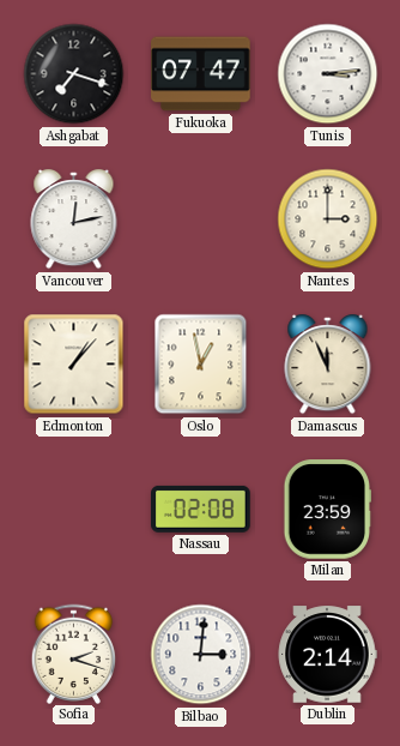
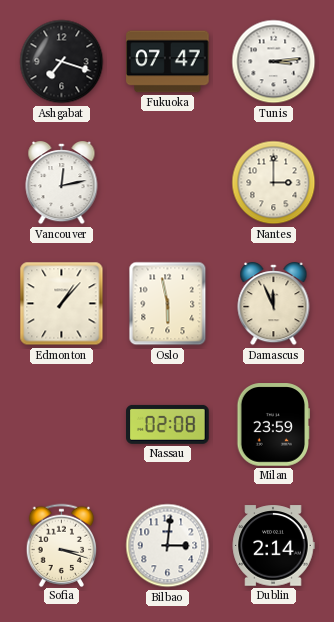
Oslo: 12:58 -> 5:58 (168, 304)
Sofia: 2:18 -> 3:18 (62, 545)
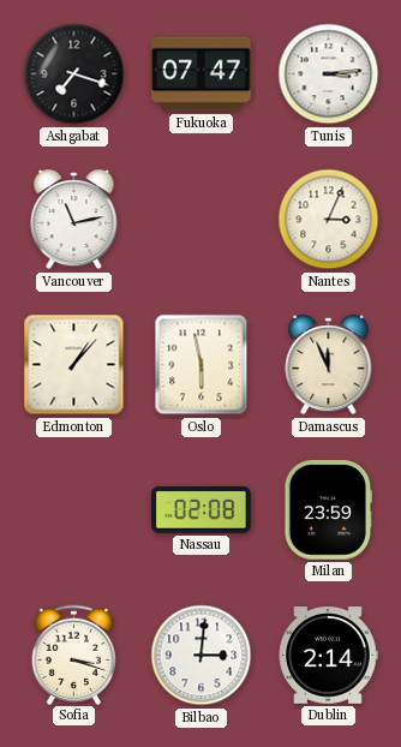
Vancouver: 12:13 -> 11:13 (74, 221)
Nantes: 3:00 -> 3:04 (329, 220)
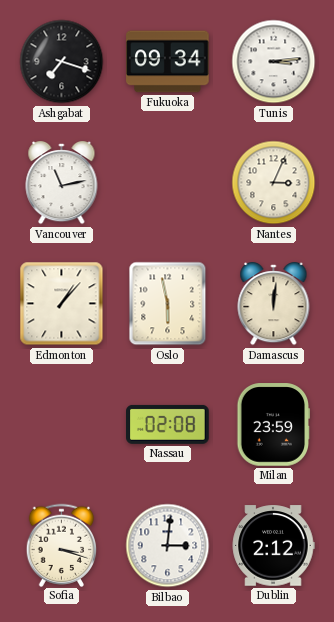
Fukuoka: 07:47 -> 09:34 (168, 62)
Damascus: 11:56 -> 12:01 (274, 305)
Dublin: 2:14 -> 2:12 (273, 546)
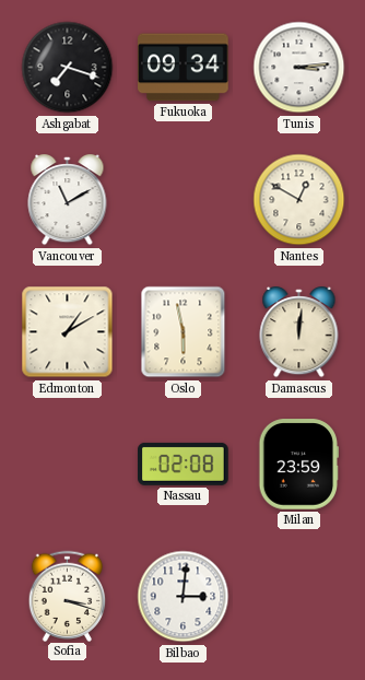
Vancouver: 11:13 -> 11:10 (68, 201)
Nantes: 3:04 -> 12:50 (299, 200)
Edmonton: 1:07 -> 1:10 (68, 332)
Dublin: 2:12 -> none (273, 546)
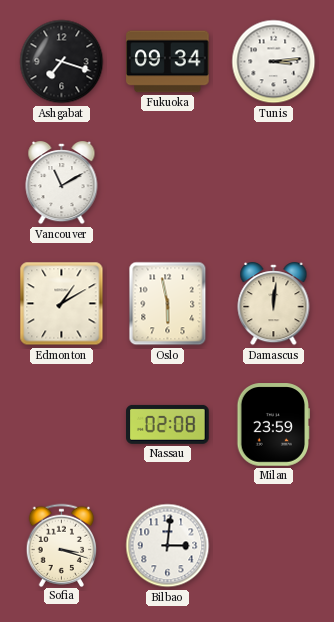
Nantes: 12:50 -> none (299, 200)
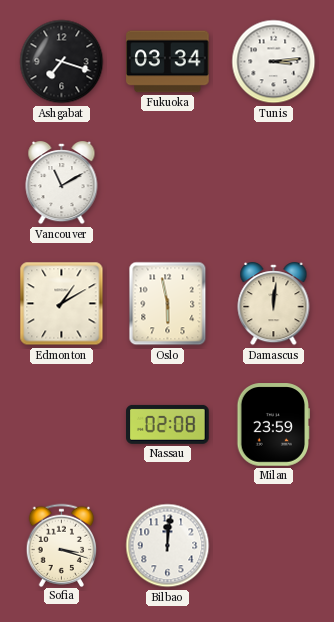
Fukuoka: 09:34 -> 03:34 (168, 62)
Bilbao: 3:01 -> 12:01 (168, 546)
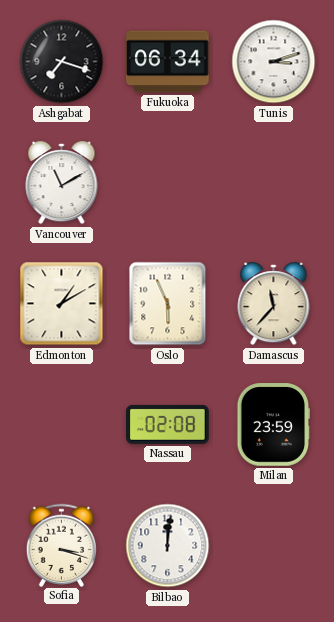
Fukuoka: 03:34 -> 06:34 (168, 62)
Tunis: 3:14 -> 3:12 (274, 62)
Oslo: 5:58 -> 5:56 (168, 304)
Damascus: 12:01 -> 11:37 (274, 305)
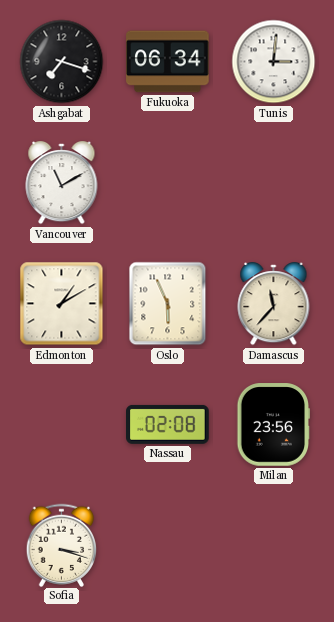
Tunis: 3:12 -> 3:01 (274, 62)
Milan: 23:59 -> 23:56 (274, 425)
Bilbao: 12:01 -> none (168, 546)
